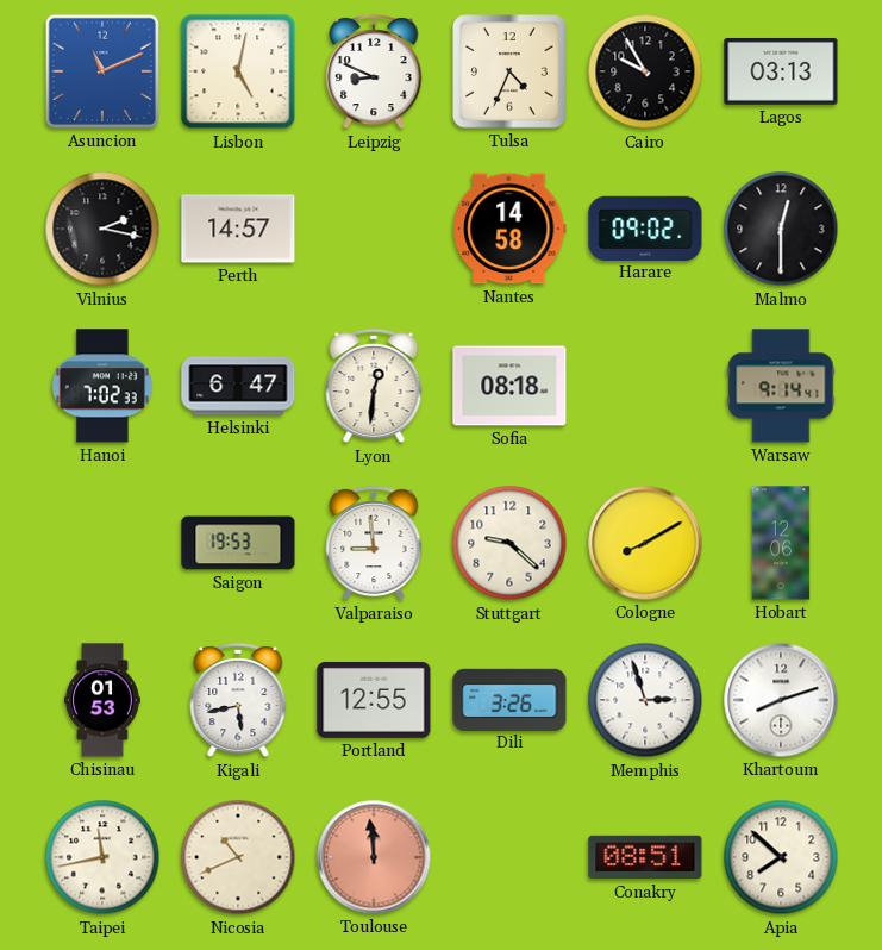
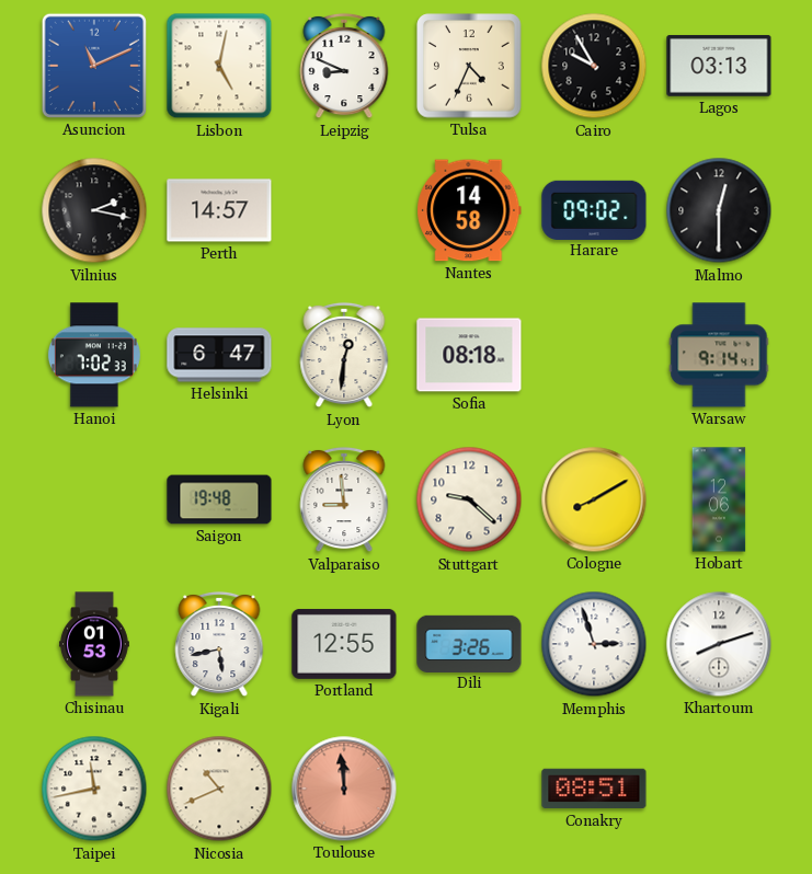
Saigon: 19:53 -> 19:48 (219, 499)
Apia: 7:52 -> none (781, 857)
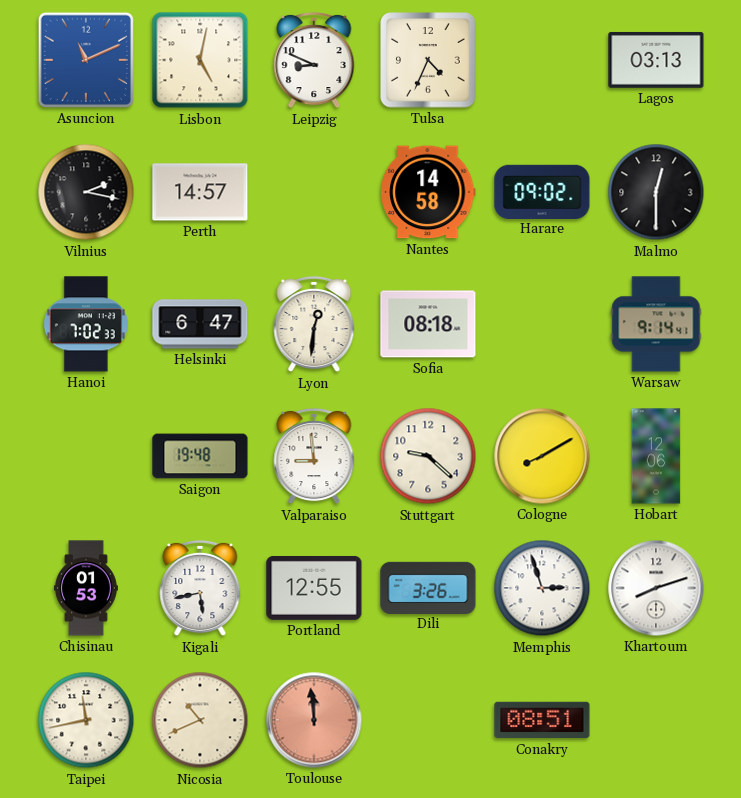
Cairo: 9:55 -> none (594, 66)
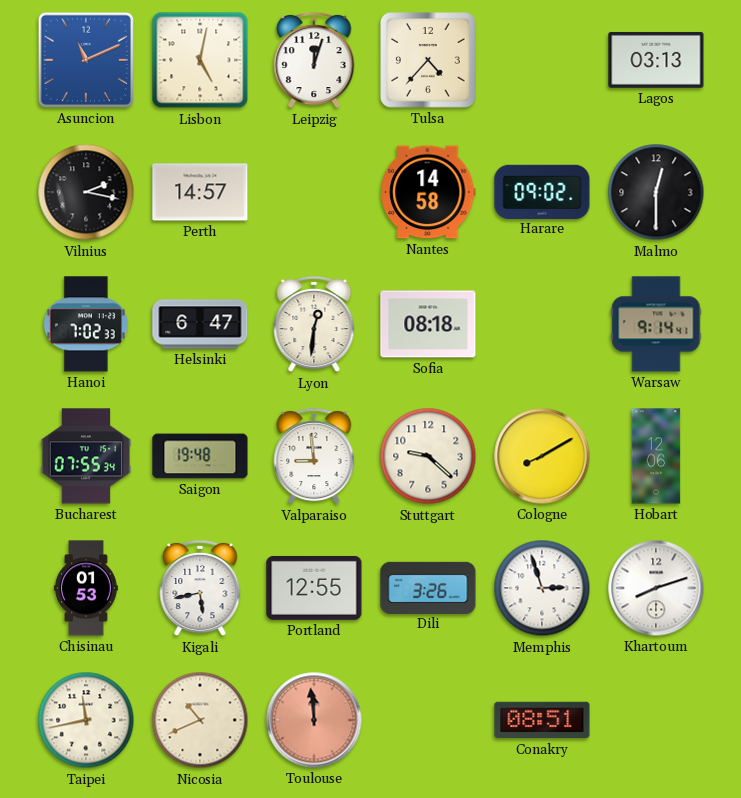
Leipzig: 8:49 -> 12:03 (314, 60)
Tulsa: 4:34 -> 4:37 (428, 60)
Bucharest: none -> 07:55 (86, 456)
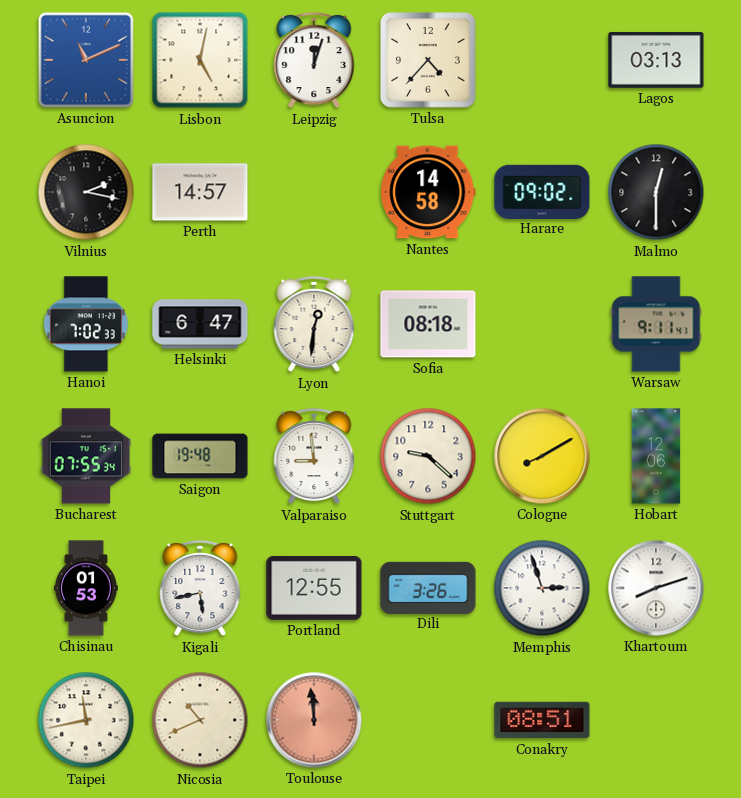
Warsaw: 9:14 -> 9:11 (656, 324)
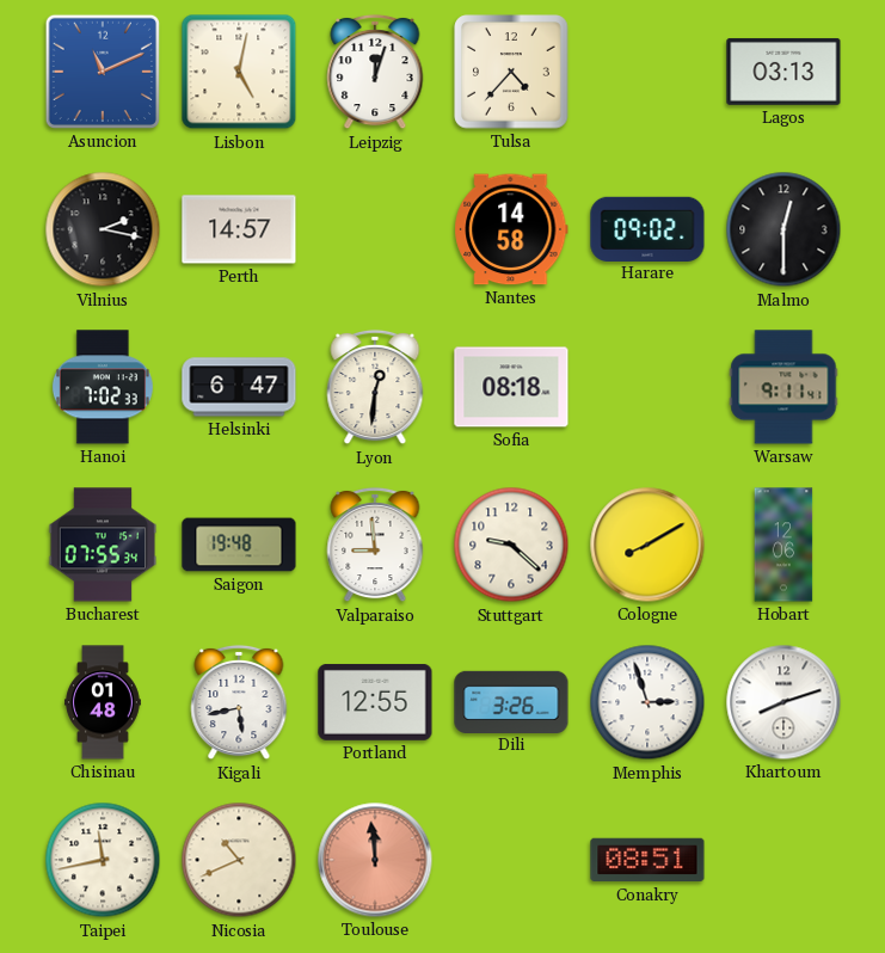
Chisinau: 01:53 -> 01:48 (103, 702)
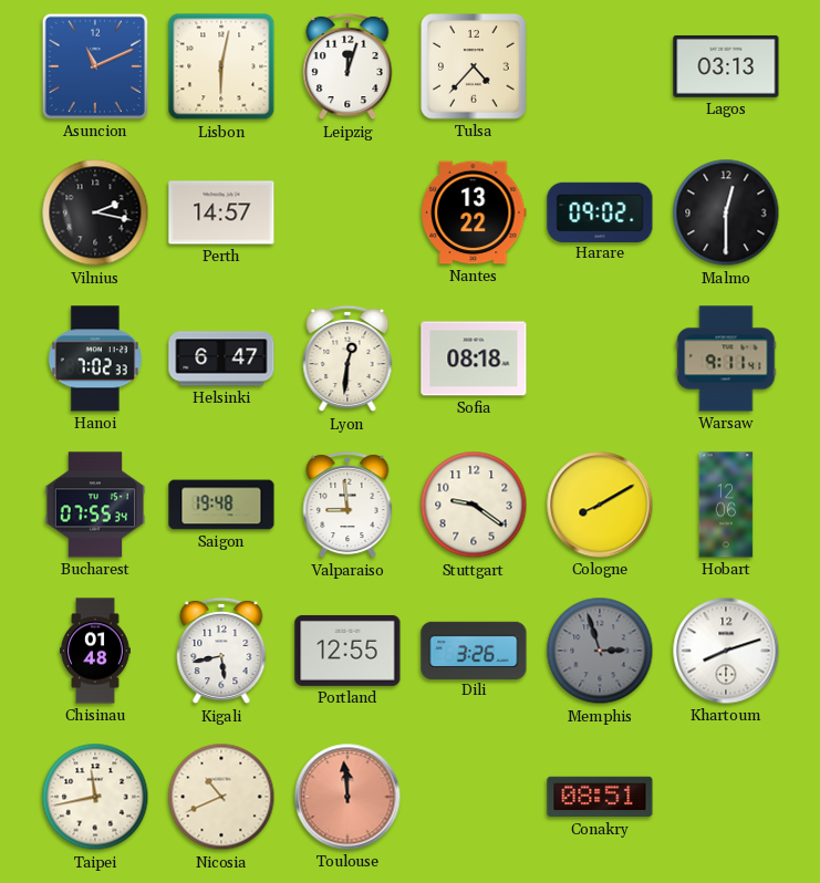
Lisbon: 5:02 -> 6:02 (221, 66)
Nantes: 14:58 -> 13:22 (474, 212)
Stuttgart: 9:22 -> 9:21 (474, 505)
Memphis dial: white -> grey (600, 651)
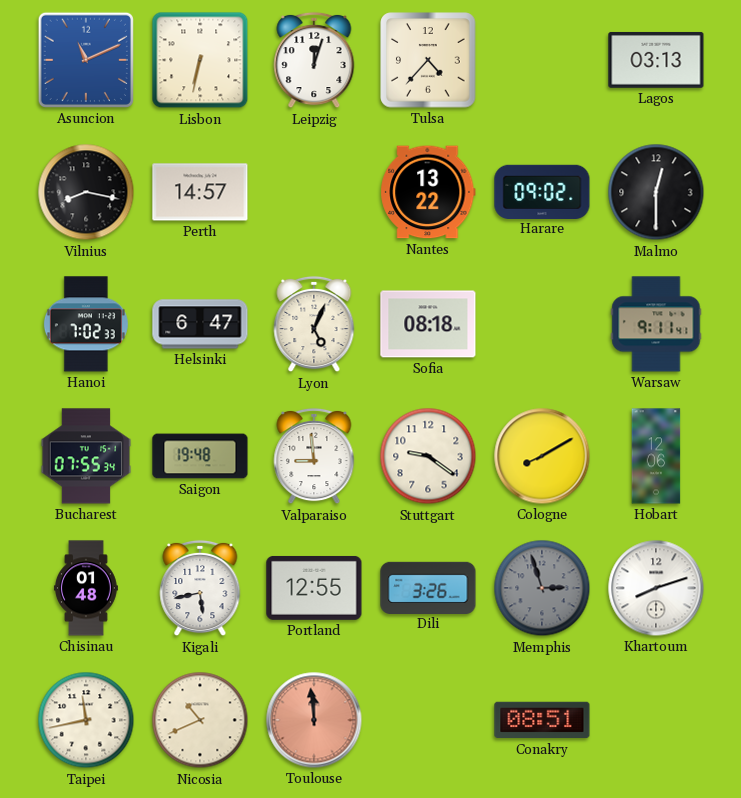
Lisbon: 6:02 -> 6:32 (200, 60)
Vilnius: 2:17 -> 8:17 (86, 192)
Lyon: 12:31 -> 5:04 (314, 324)
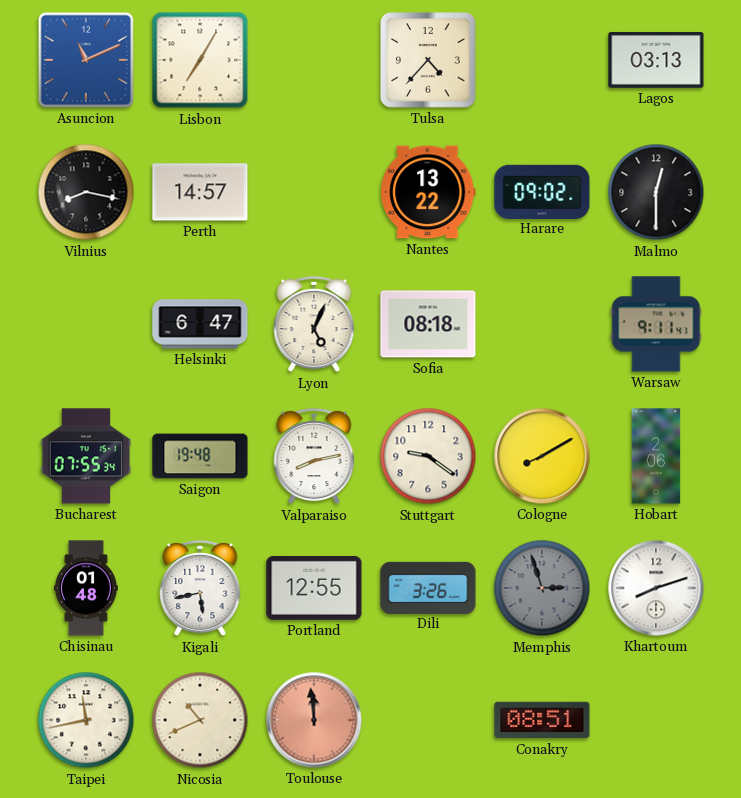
Lisbon: 6:32 -> 7:05 (200, 60)
Leipzig: 12:03 -> none (314, 60)
Hanoi: 7:02 -> none (86, 324)
Valparaiso: 8:59 -> 8:13 (314, 456)
Hobart: 12:06 -> 2:06 (656, 456)
